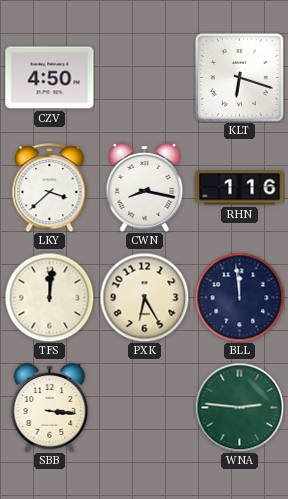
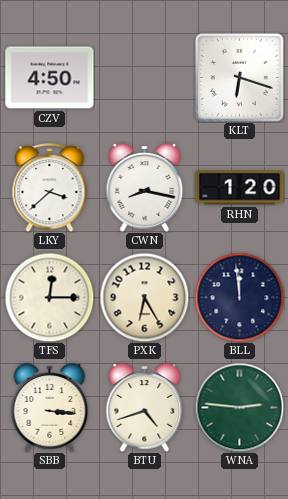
RHN: 1:16 -> 1:20 (240, 188)
TFS: 12:01 -> 12:15 (49, 297)
BTU: none -> 4:42 (145, 408)
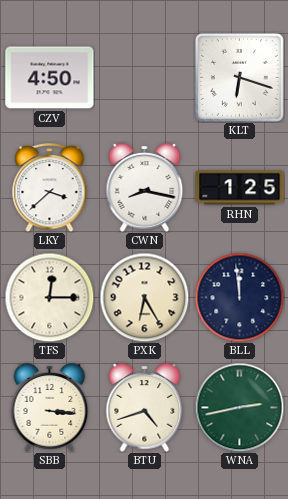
RHN: 1:20 -> 1:25 (240, 188)
WNA: 2:46 -> 2:43 (239, 407)
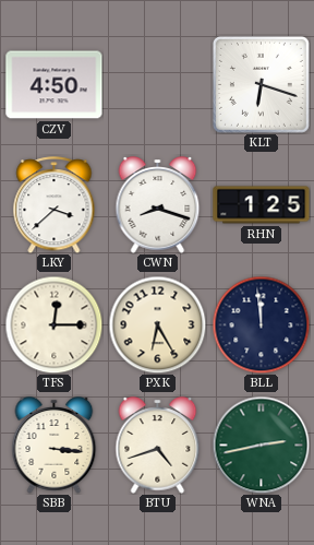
CWN: 8:17 -> 8:18 (158, 205)
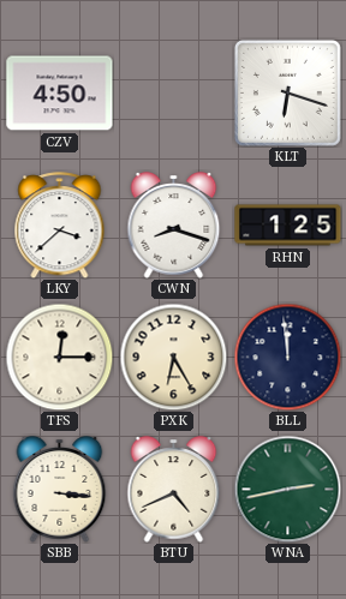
BTU: 4:42 -> 4:41 (174, 490)
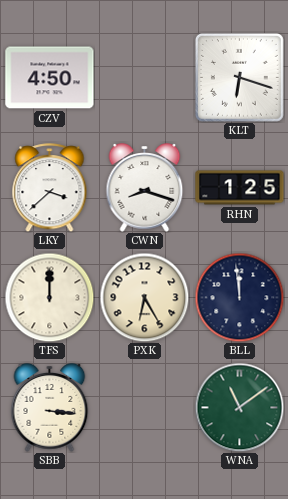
TFS: 12:15 -> 12:00 (49, 297)
BTU: 4:41 -> none (174, 490)
WNA: 2:43 -> 11:09 (239, 407)
